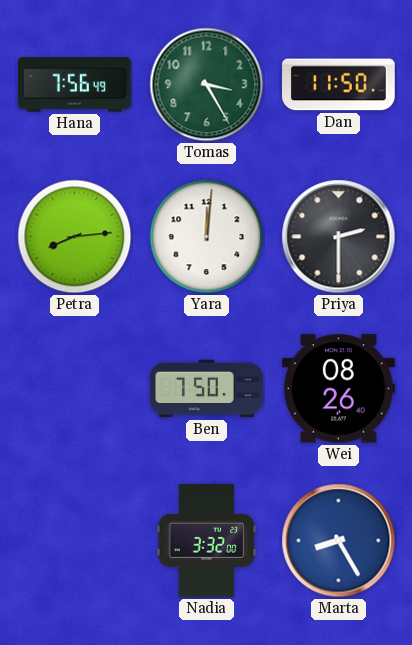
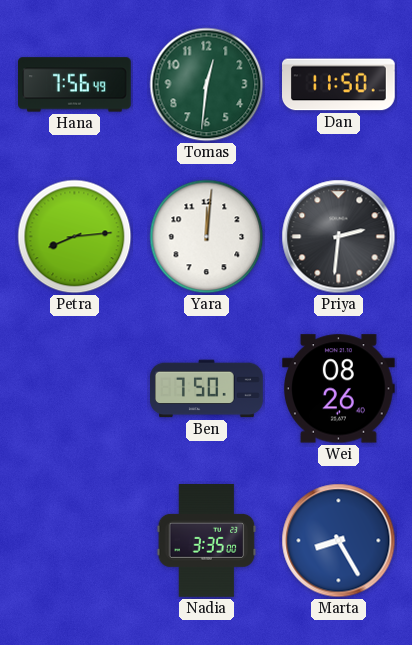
Tomas: 3:25 -> 12:31 (207, 85)
Priya: 2:30 -> 2:31 (339, 237)
Nadia: 3:32 -> 3:35 (207, 541)
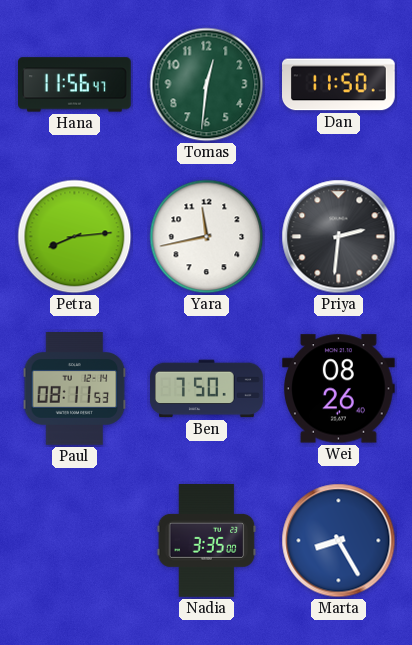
Hana: 7:56 -> 11:56 (75, 85)
Yara: 12:01 -> 11:43 (207, 237)
Paul: none -> 08:11 (75, 389)
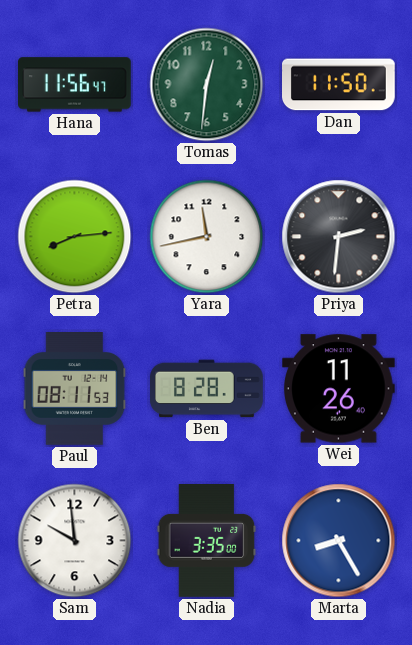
Ben: 7:50 -> 8:28 (207, 389)
Wei: 08:26 -> 11:26 (339, 389)
Sam: none -> 9:59 (75, 541)
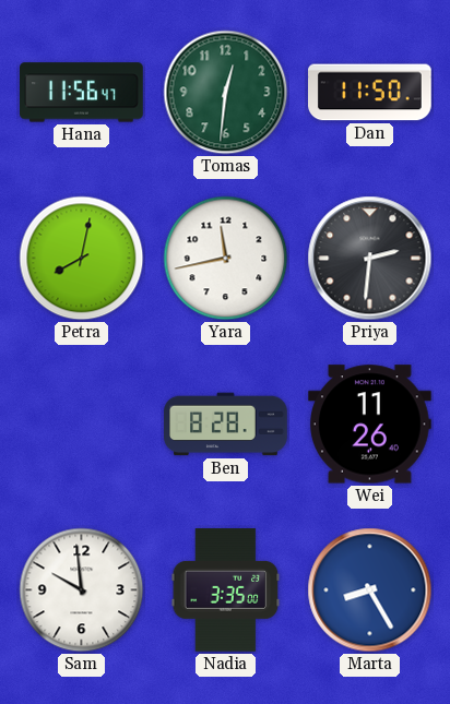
Petra: 8:14 -> 8:02 (82, 259)
Paul: 08:11 -> none (75, 389)
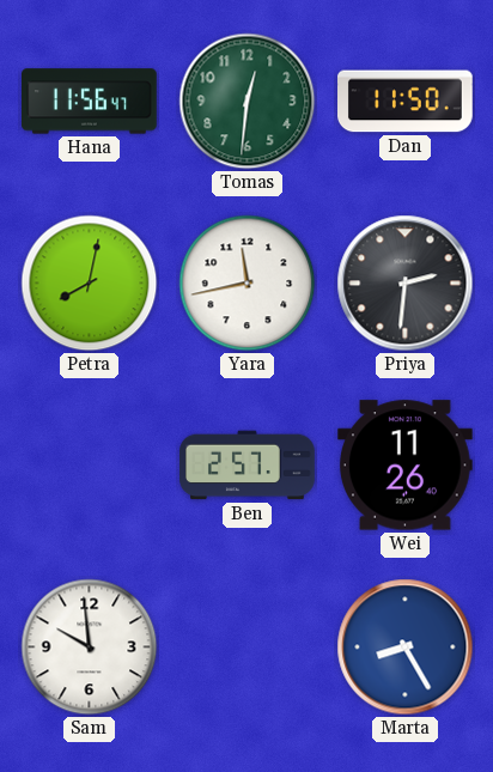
Ben: 8:28 -> 2:57 (248, 466)
Nadia: 3:35 -> none (226, 590)
